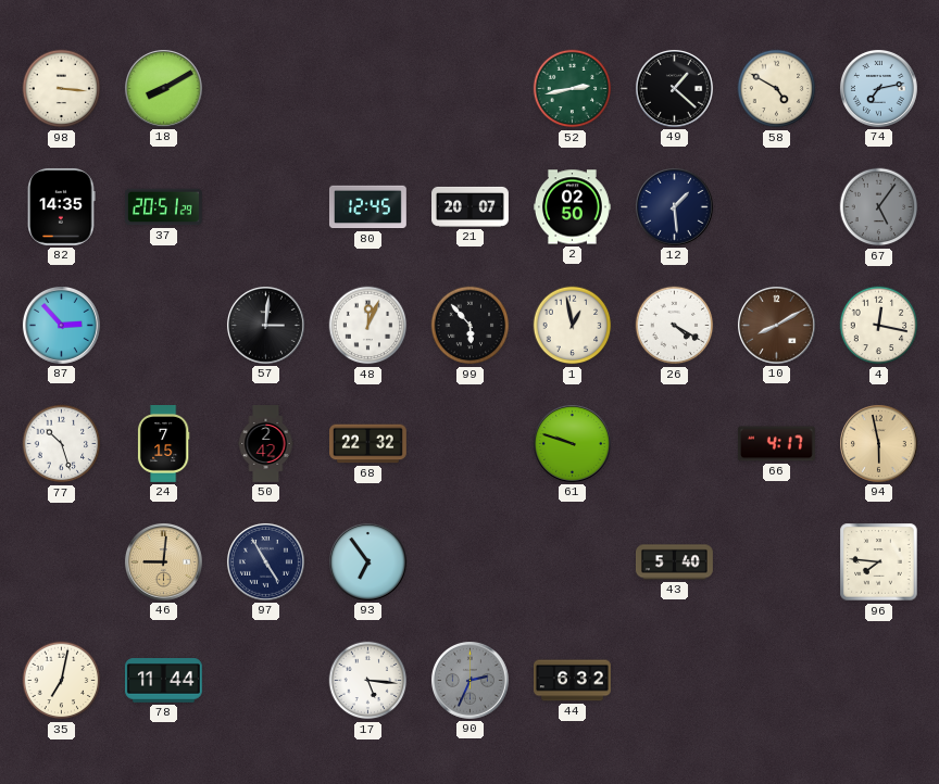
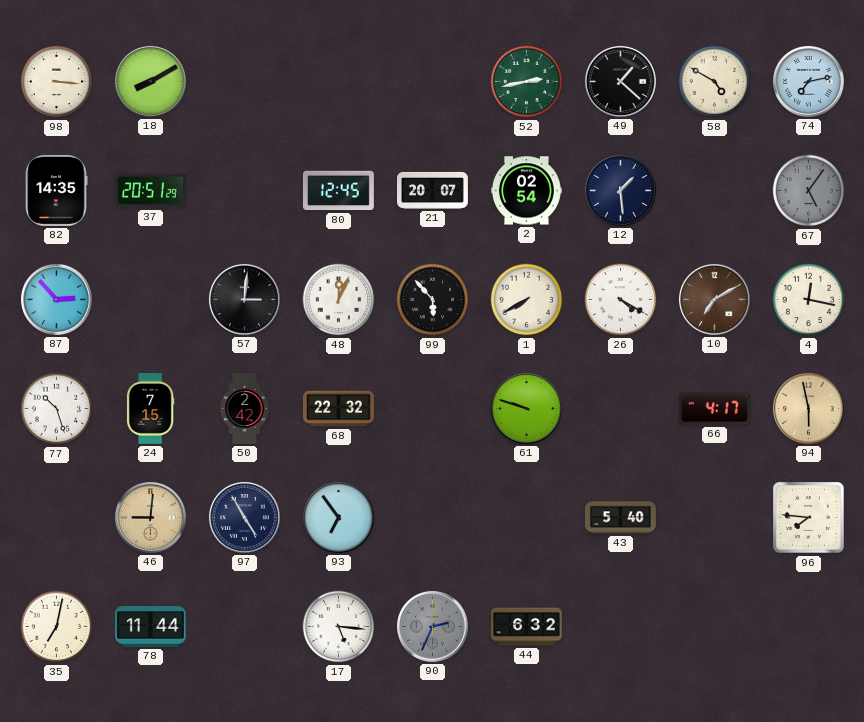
2: 02:50 -> 02:54 (526, 191)
1: 12:58 -> 7:40 (527, 300)
10: 8:10 -> 7:10 (714, 299)
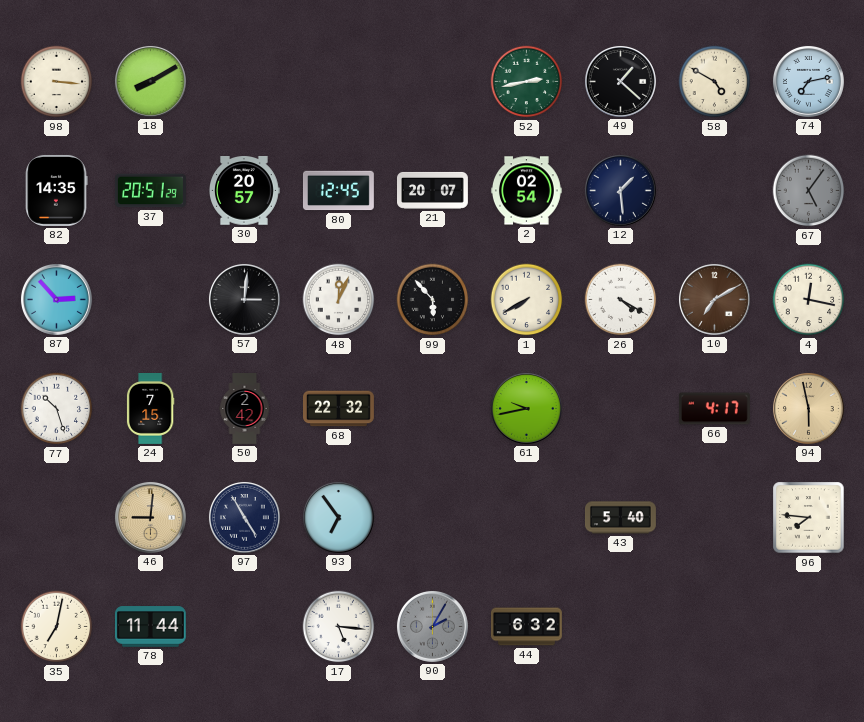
30: none -> 20:57 (245, 191)
61: 9:48 -> 9:43 (526, 408)
90: 2:34 -> 2:05 (432, 626)
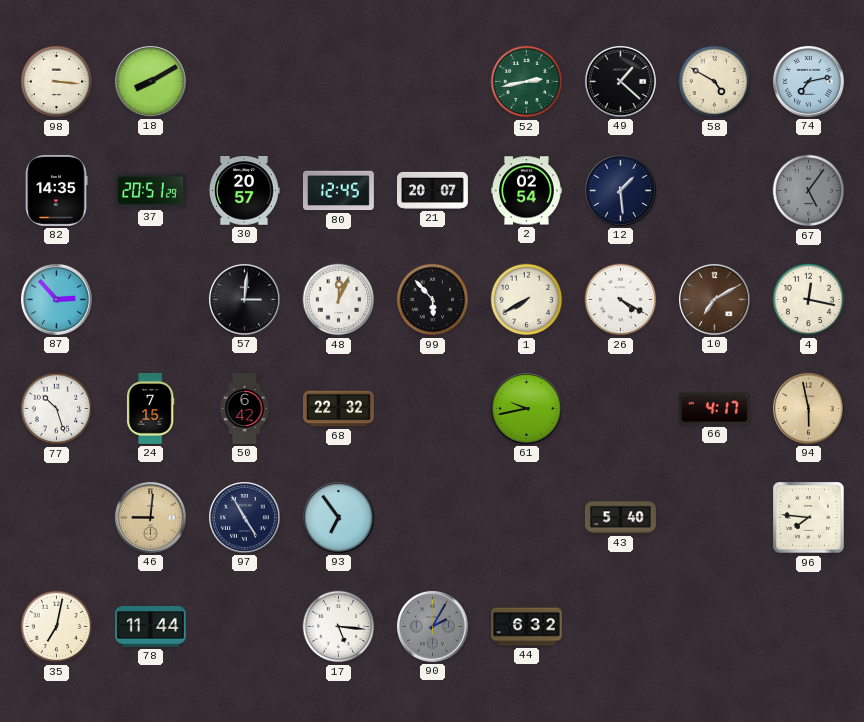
50: 2:42 -> 6:42 (245, 409)
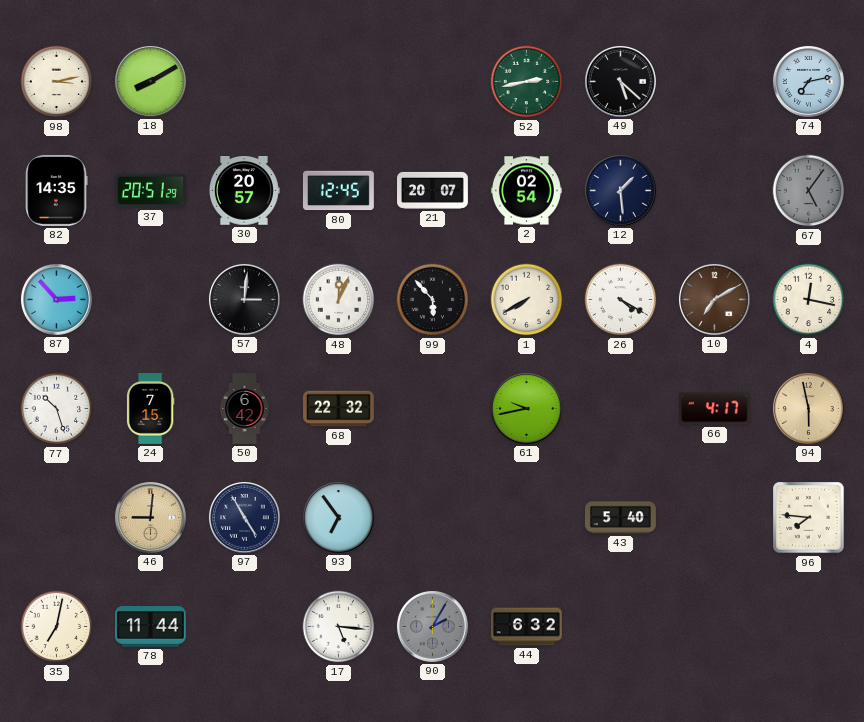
98: 3:16 -> 3:13 (57, 82)
49: 1:22 -> 5:22 (620, 81)
58: 4:50 -> none (715, 82)
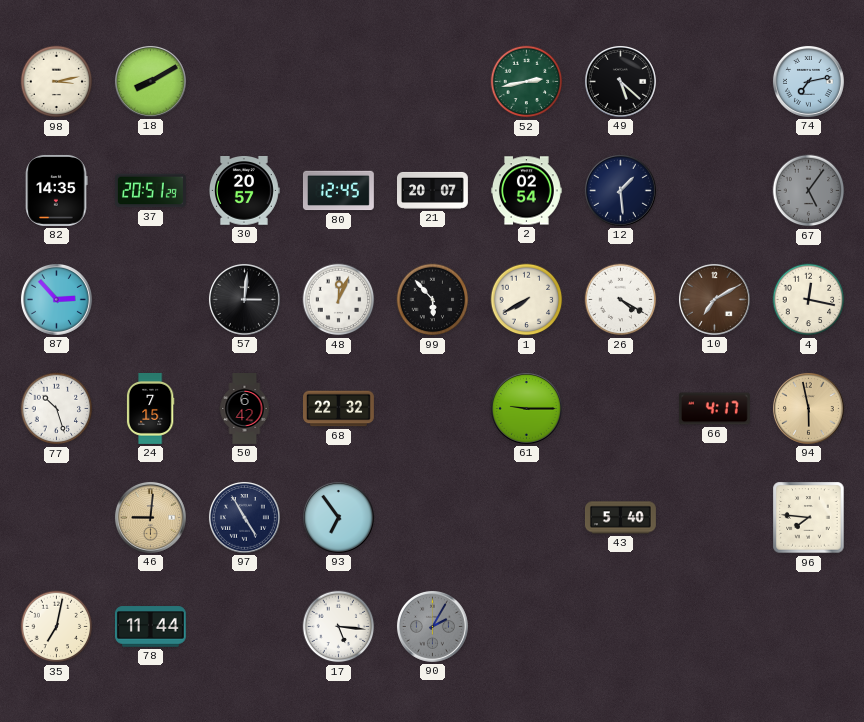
61: 9:43 -> 9:15 (526, 408)
44: 6:32 -> none (527, 627)
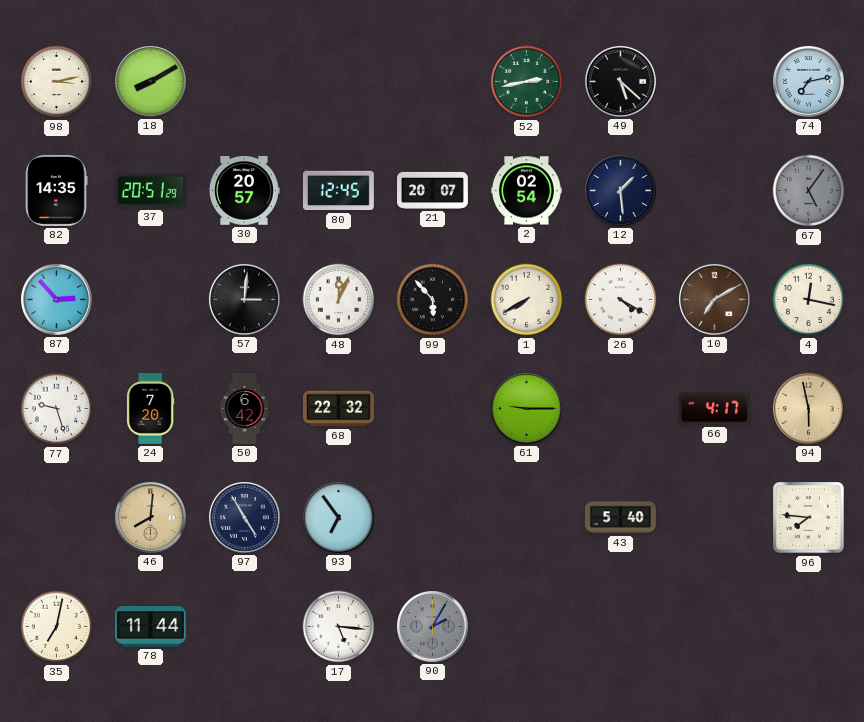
77: 10:27 -> 9:27 (57, 409)
24: 7:15 -> 7:20 (150, 409)
46: 9:01 -> 8:01 (150, 517)
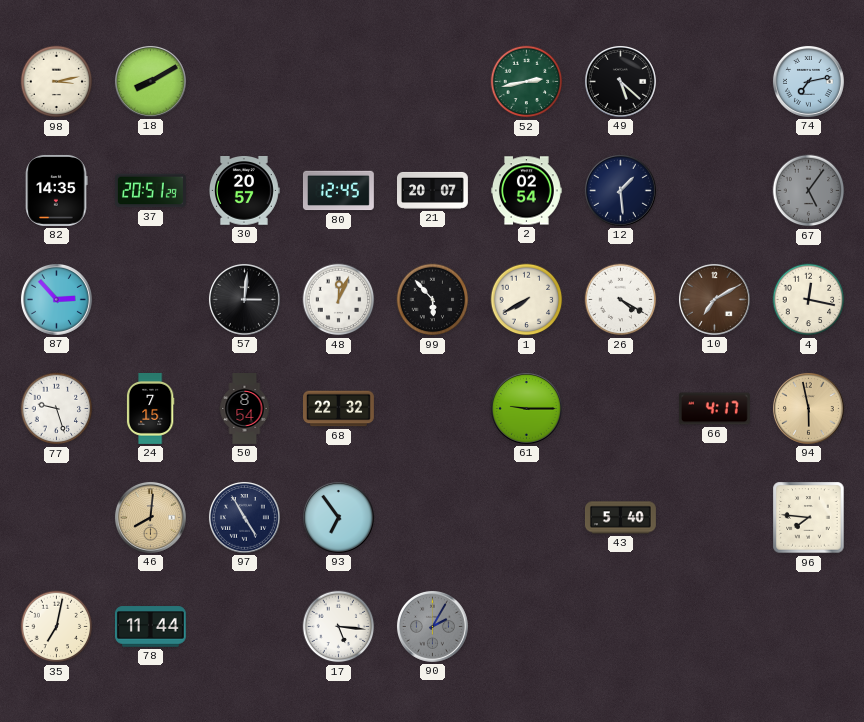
24: 7:20 -> 7:15 (150, 409)
50: 6:42 -> 8:54 (245, 409)
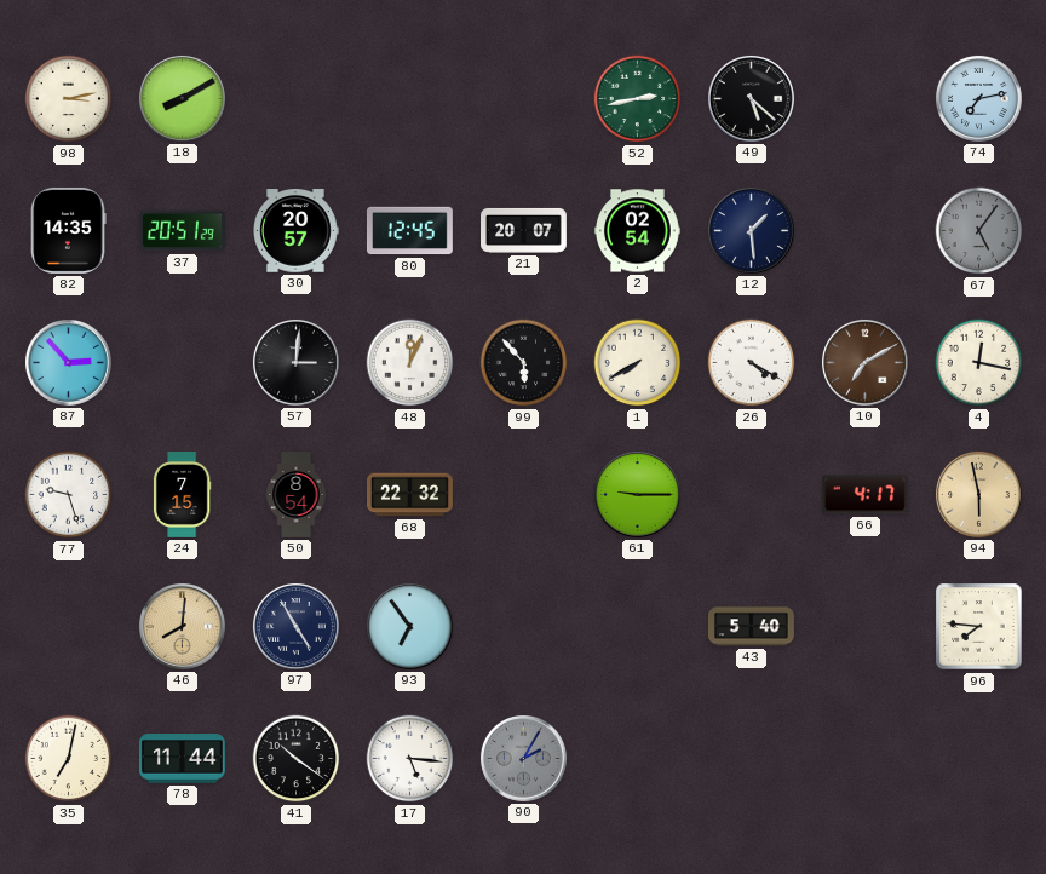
41: none -> 10:21 (297, 759)
